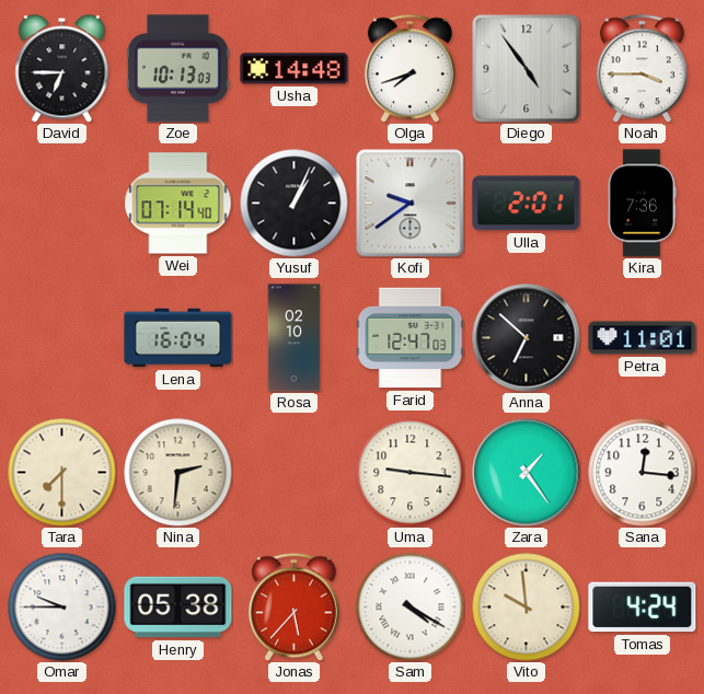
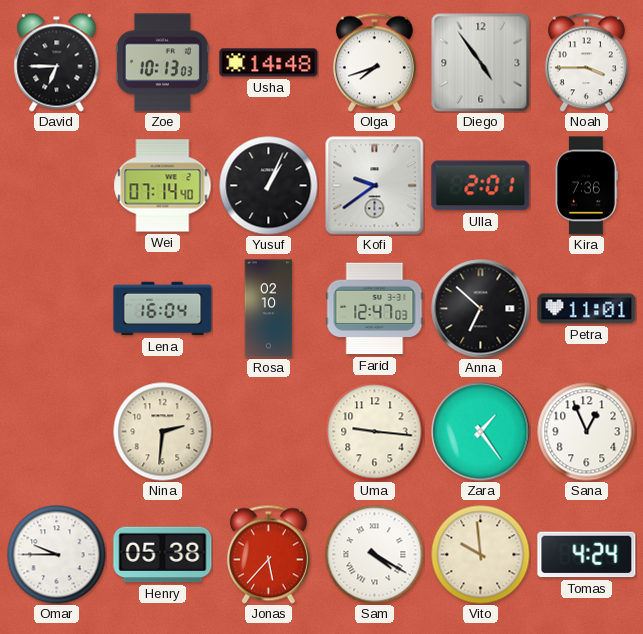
Tara: 7:30 -> none (62, 473)
Sana: 12:16 -> 12:56 (587, 432)
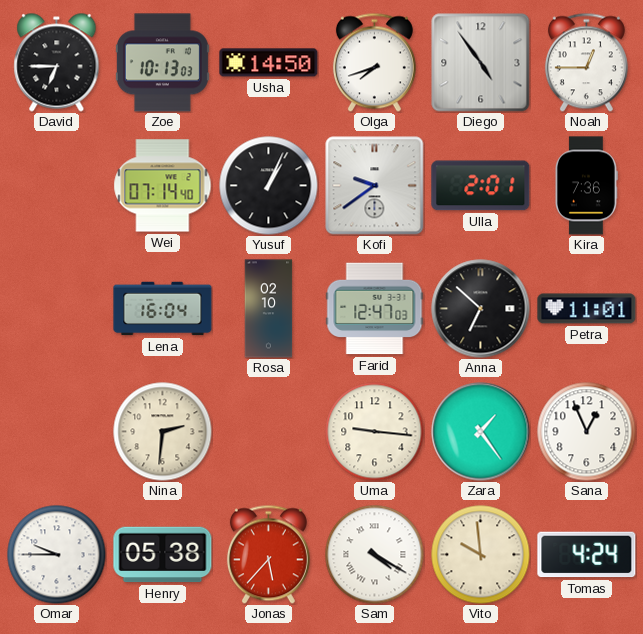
Usha: 14:48 -> 14:50 (269, 63)
Noah: 3:45 -> 12:45 (586, 62)
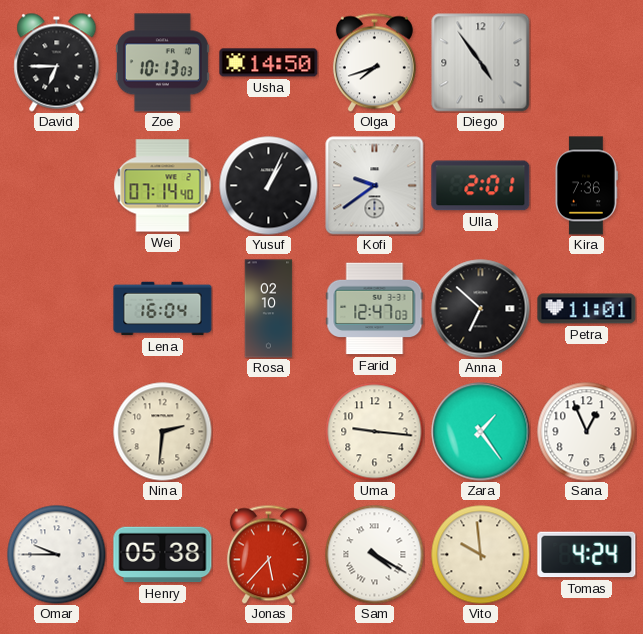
Noah: 12:45 -> none (586, 62)
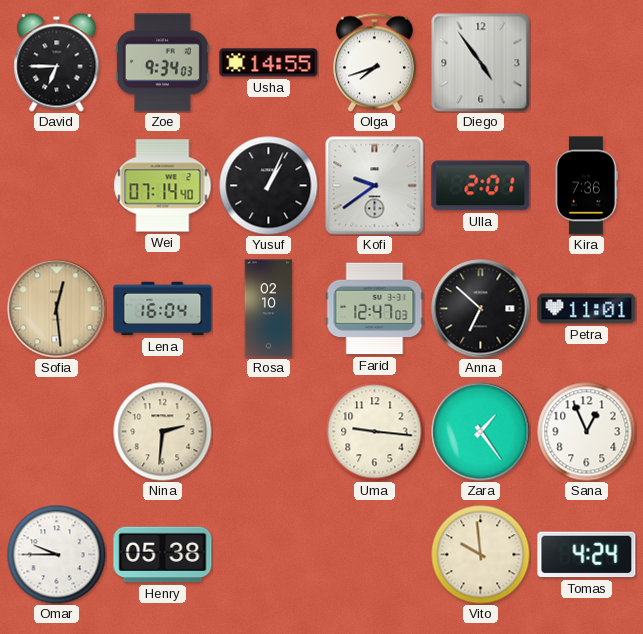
Zoe: 10:13 -> 9:34 (162, 63)
Usha: 14:50 -> 14:55 (269, 63)
Sofia: none -> 12:29 (57, 309)
Jonas: 5:37 -> none (268, 554)
Sam: 4:20 -> none (375, 555)
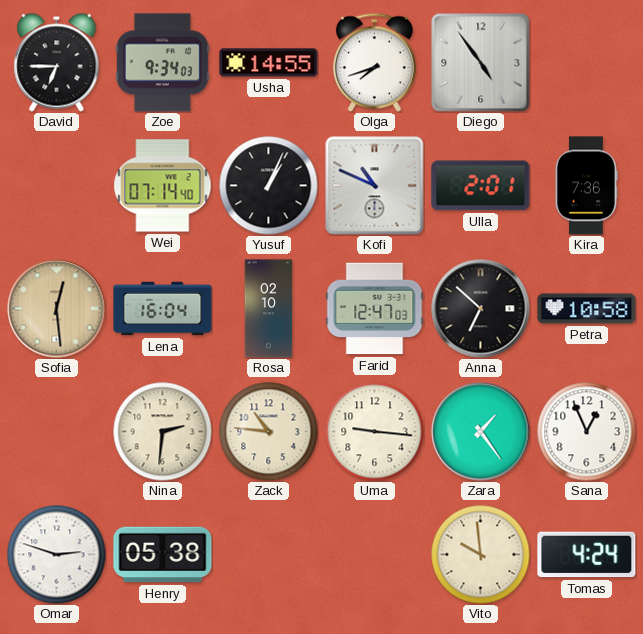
Kofi: 9:39 -> 10:49 (375, 186)
Petra: 11:01 -> 10:58 (587, 309)
Zack: none -> 10:46 (269, 432)
Omar: 9:45 -> 2:48 (57, 555)
